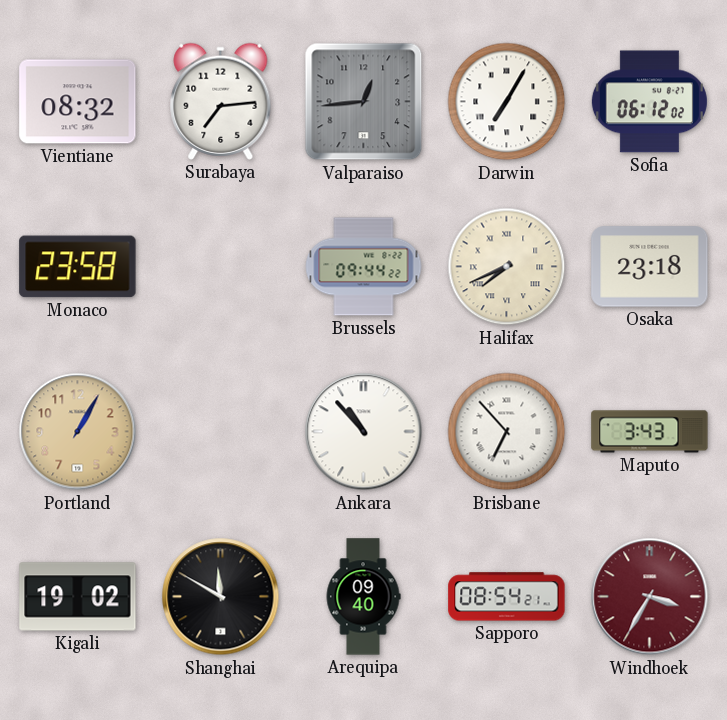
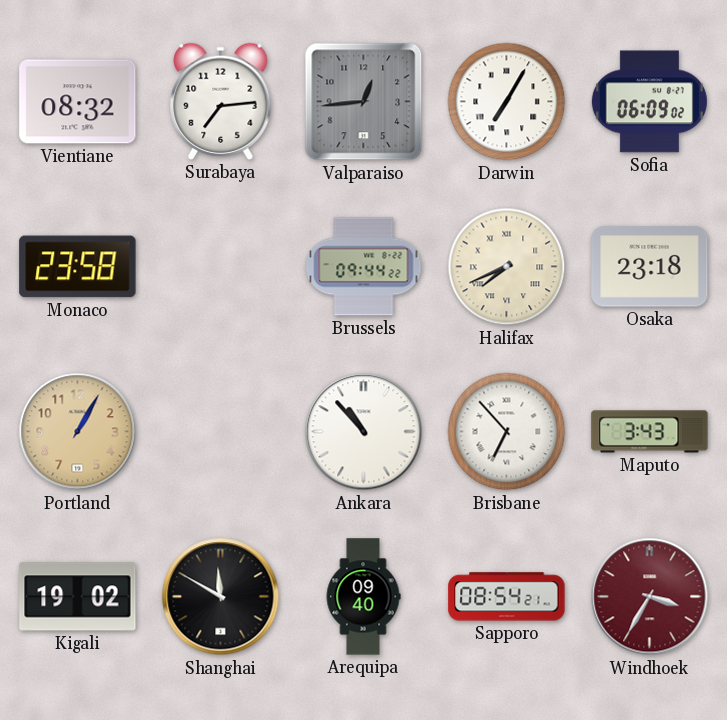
Sofia: 06:12 -> 06:09 (649, 102)
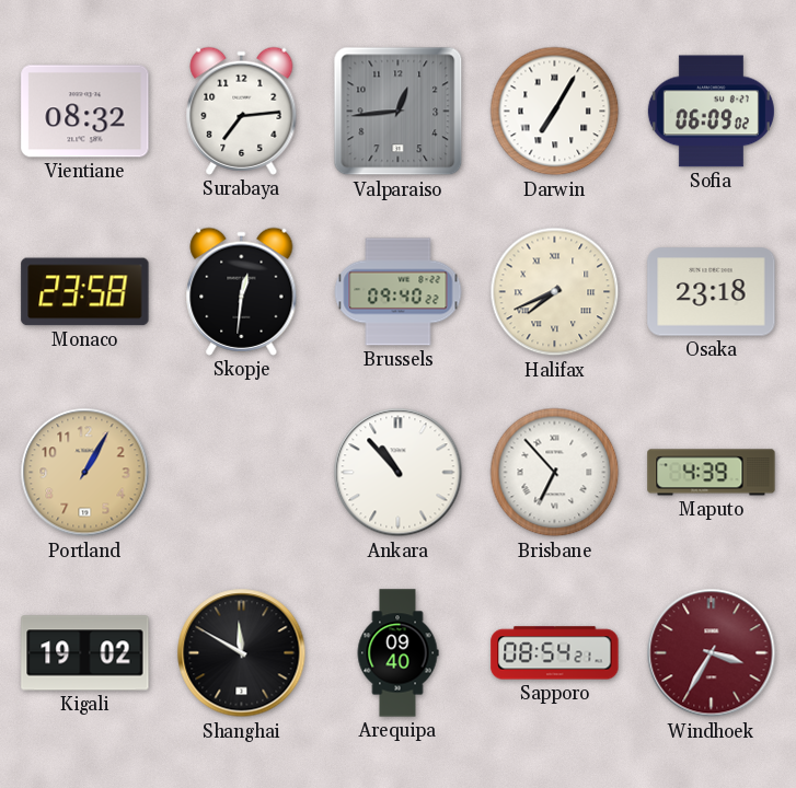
Skopje: none -> 12:31 (242, 291)
Brussels: 09:44 -> 09:40 (399, 292)
Maputo: 3:43 -> 4:39 (712, 473)
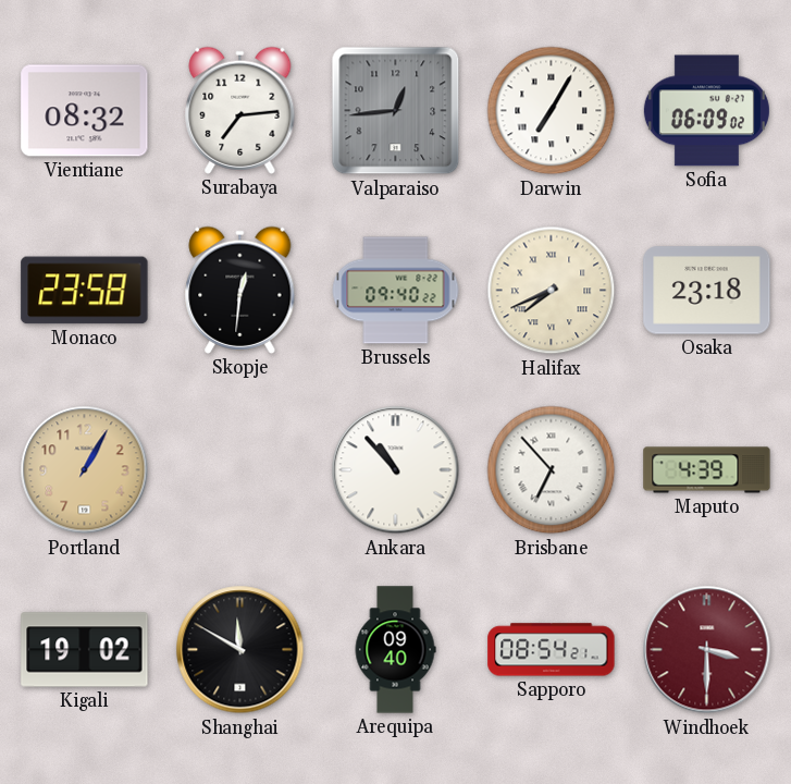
Windhoek: 3:35 -> 3:30 (707, 650)
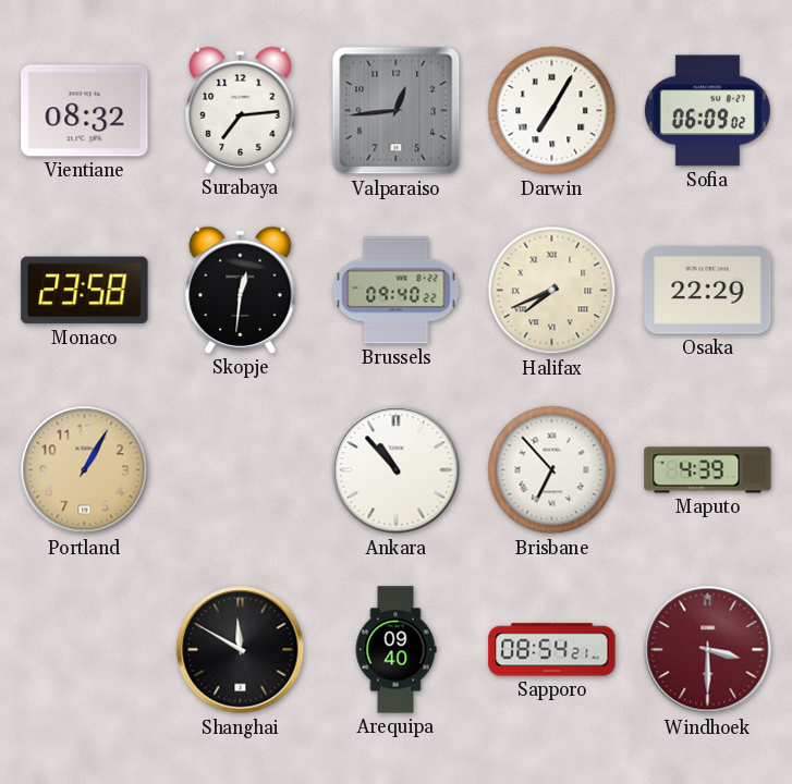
Osaka: 23:18 -> 22:29 (708, 291)
Kigali: 19:02 -> none (85, 650)
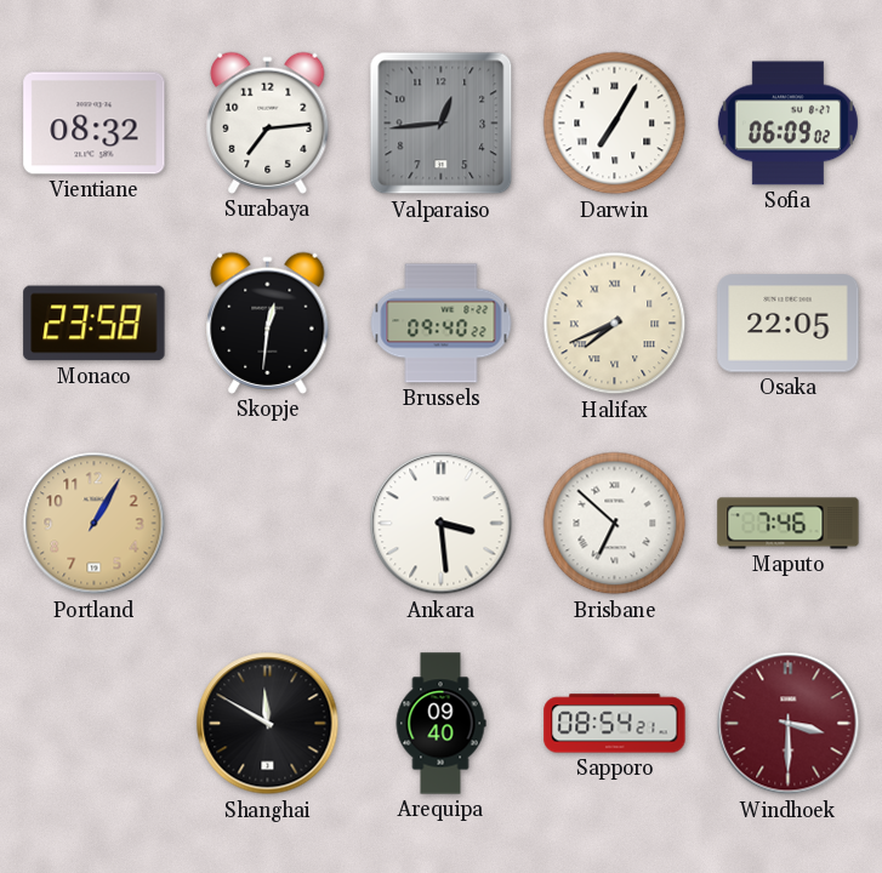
Osaka: 22:29 -> 22:05 (789, 324)
Ankara: 10:53 -> 3:29 (442, 524)
Brisbane: 6:53 -> 6:52 (615, 524)
Maputo: 4:39 -> 7:46 (789, 524)
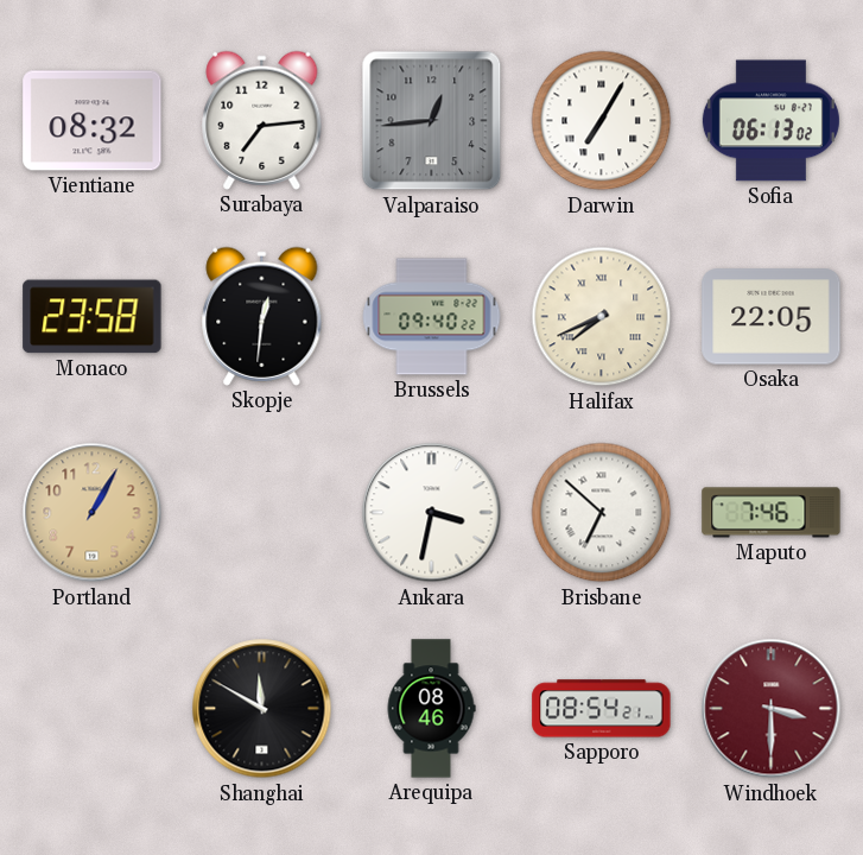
Sofia: 06:09 -> 06:13 (770, 121)
Ankara: 3:29 -> 3:32 (432, 513)
Arequipa: 09:40 -> 08:46 (431, 709)
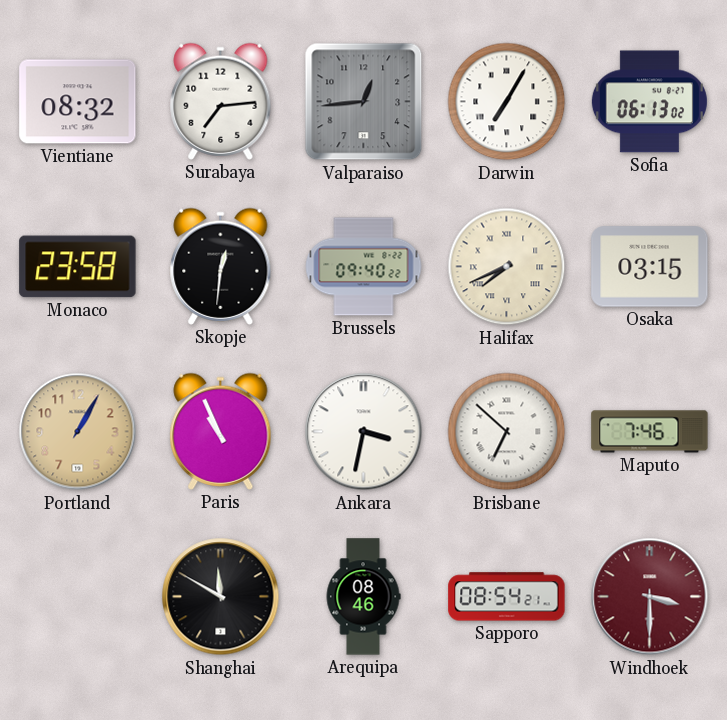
Osaka: 22:05 -> 03:15 (650, 267)
Paris: none -> 10:56 (221, 431)
